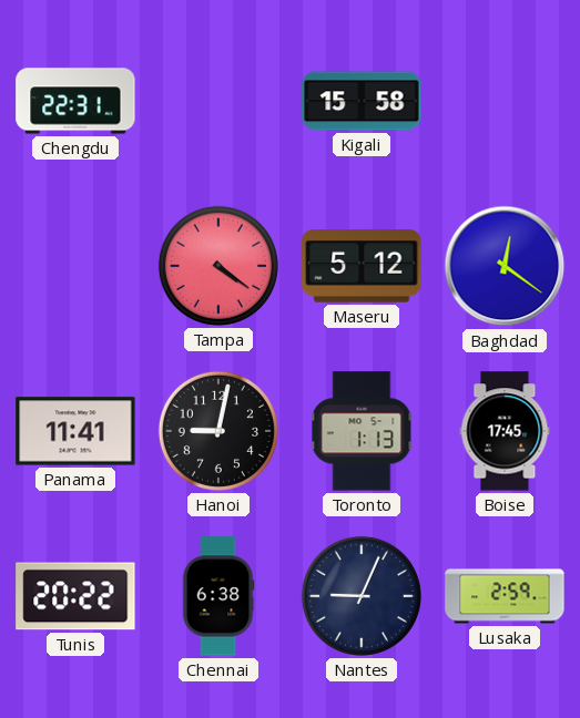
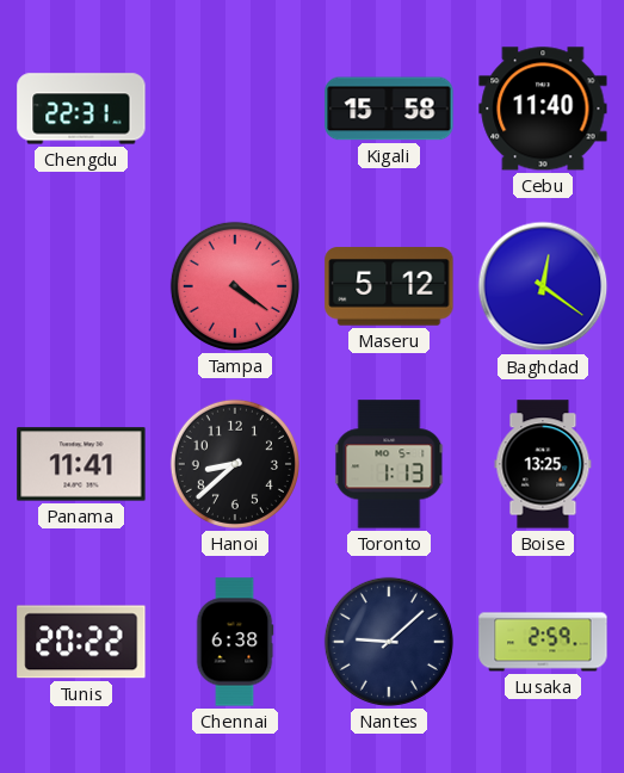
Cebu: none -> 11:40 (543, 109)
Hanoi: 9:02 -> 8:38 (235, 464)
Boise: 17:45 -> 13:25 (543, 464)
Nantes: 9:04 -> 9:08 (389, 642)
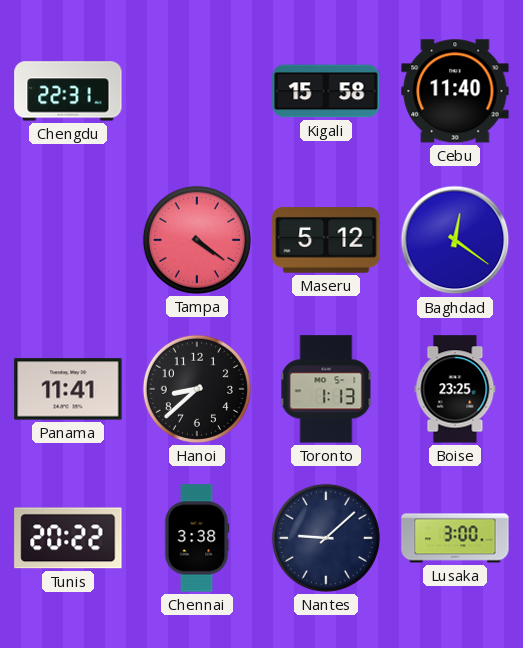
Boise: 13:25 -> 23:25 (455, 389)
Chennai: 6:38 -> 3:38 (197, 538)
Lusaka: 2:59 -> 3:00 (455, 538)
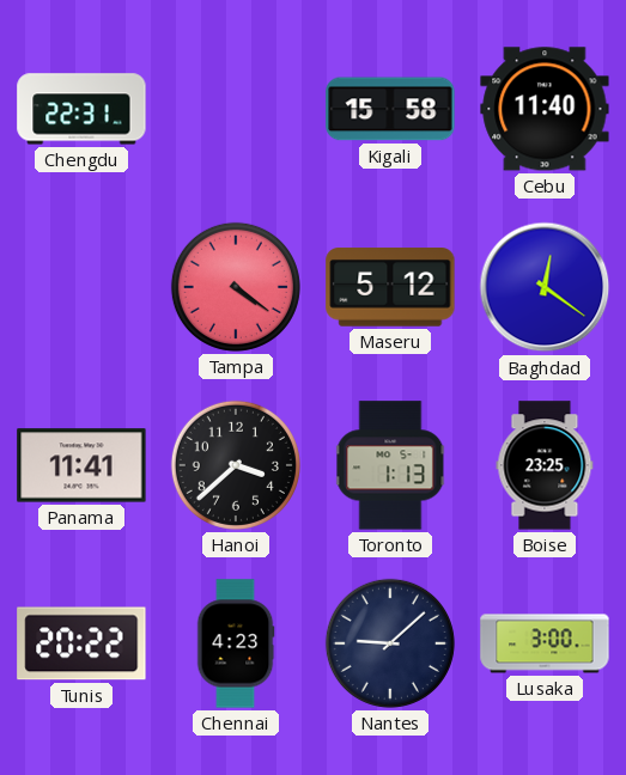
Hanoi: 8:38 -> 3:38 (236, 465)
Chennai: 3:38 -> 4:23 (236, 643)
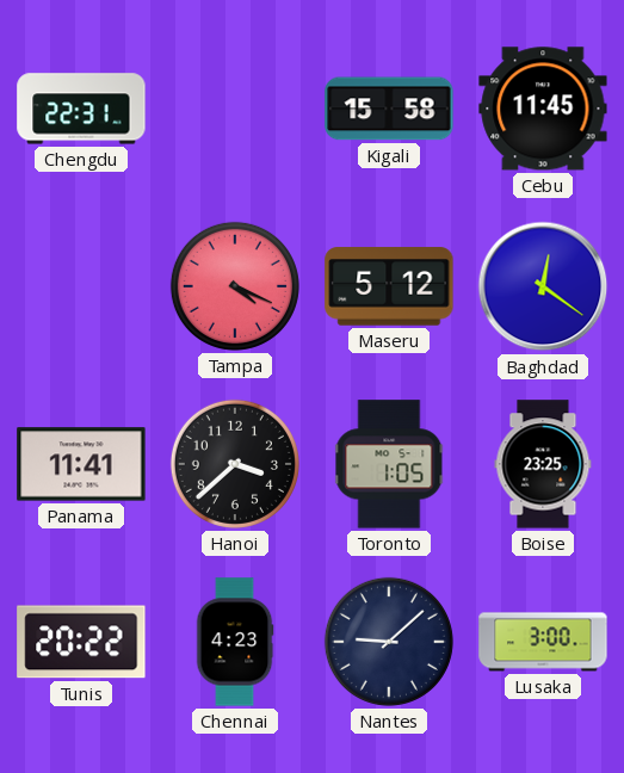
Cebu: 11:40 -> 11:45 (543, 109)
Tampa: 4:21 -> 4:19 (235, 286)
Toronto: 1:13 -> 1:05 (389, 464)
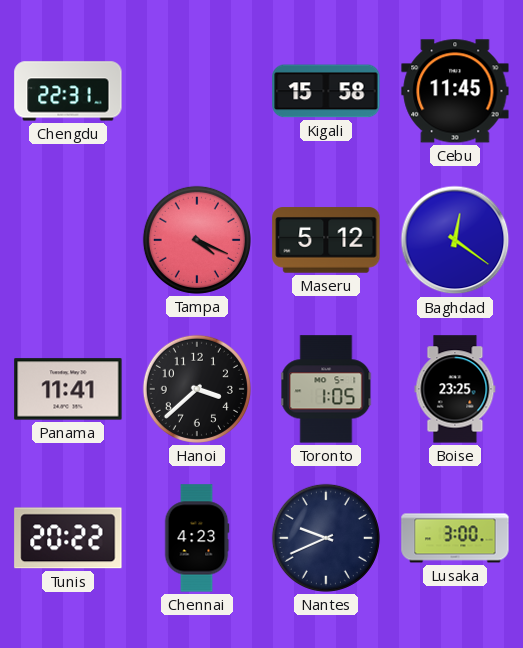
Nantes: 9:08 -> 9:41 (326, 538)
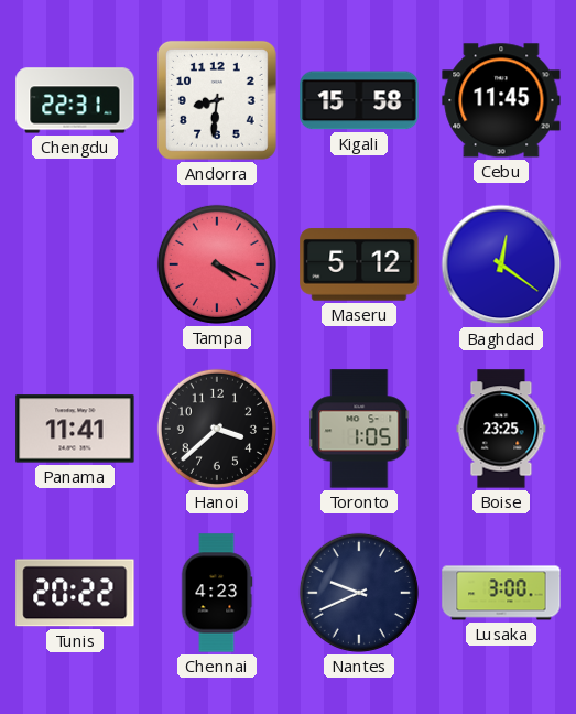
Andorra: none -> 8:31 (217, 100)
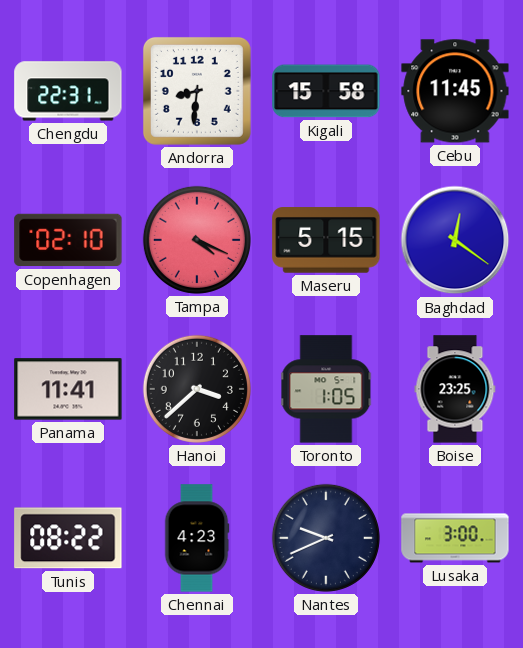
Copenhagen: none -> 02:10 (68, 240)
Maseru: 5:12 -> 5:15 (326, 240)
Tunis: 20:22 -> 08:22 (68, 538)
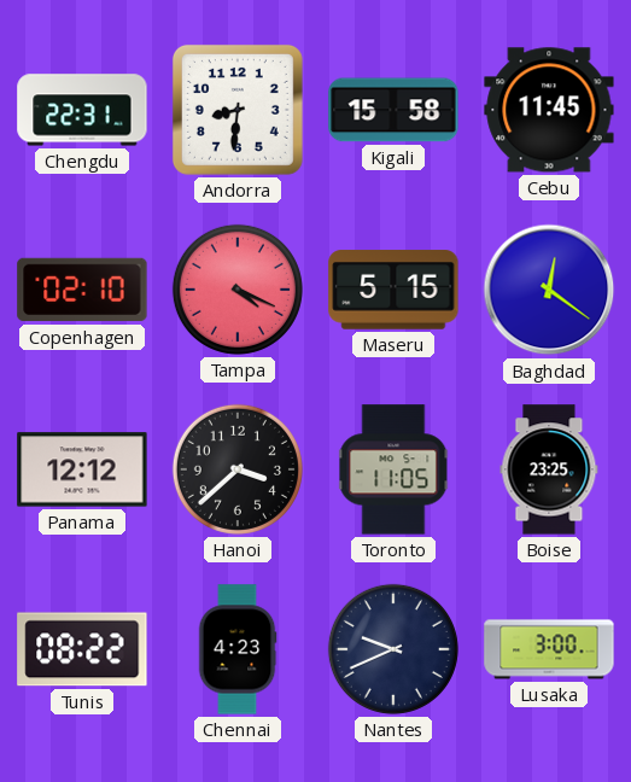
Panama: 11:41 -> 12:12 (82, 469)
Toronto: 1:05 -> 11:05 (393, 469)
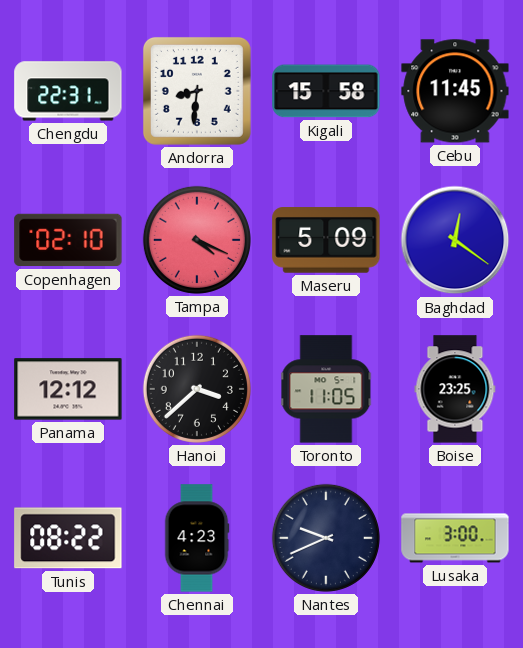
Maseru: 5:15 -> 5:09 (326, 240)
